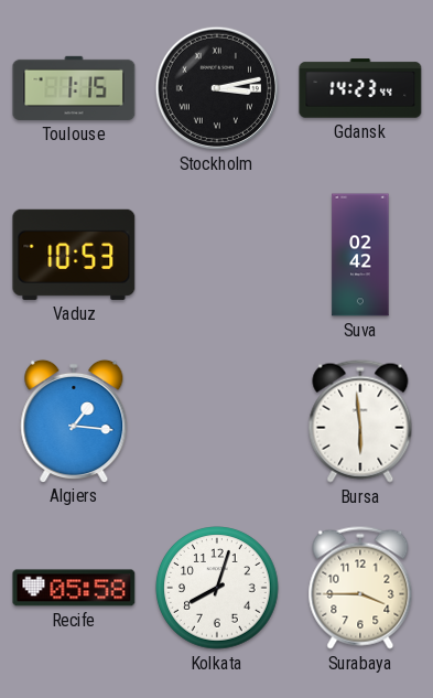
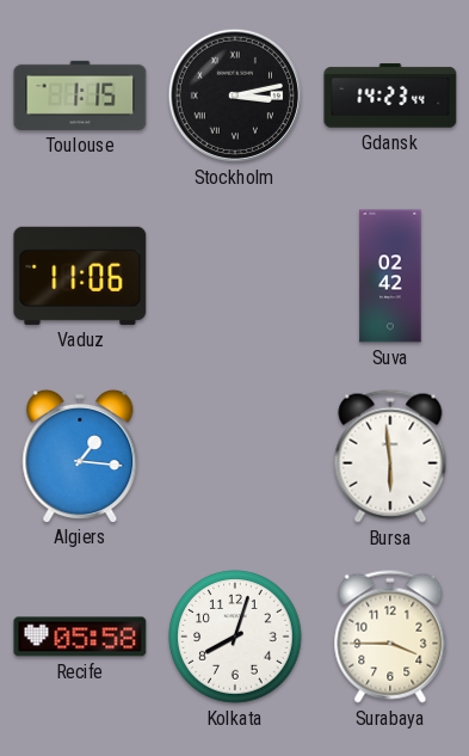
Vaduz: 10:53 -> 11:06 (80, 276)
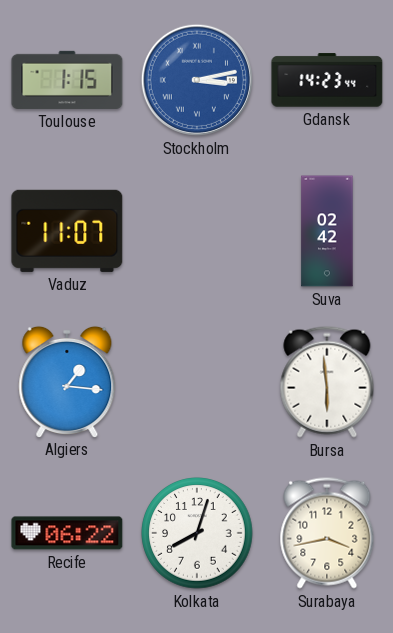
Stockholm dial: black -> blue (197, 80)
Vaduz: 11:06 -> 11:07 (67, 231)
Recife: 05:58 -> 06:22 (67, 533)
Surabaya: 3:45 -> 3:43 (327, 533)
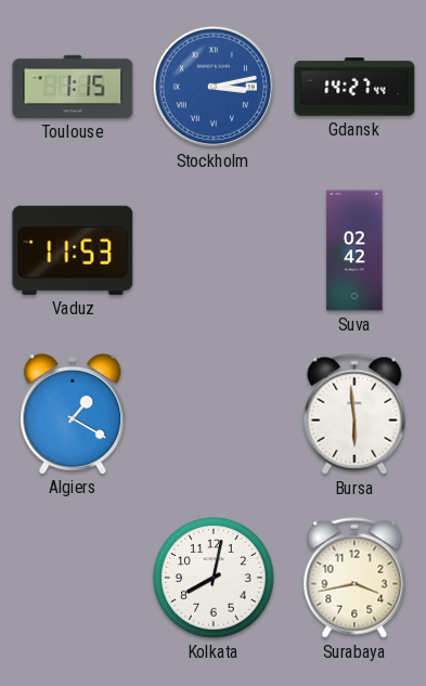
Gdansk: 14:23 -> 14:27 (354, 87)
Vaduz: 11:07 -> 11:53 (73, 250)
Algiers: 1:16 -> 1:20 (73, 413)
Recife: 06:22 -> none (67, 533)
Kolkata: 8:03 -> 8:02 (214, 578)
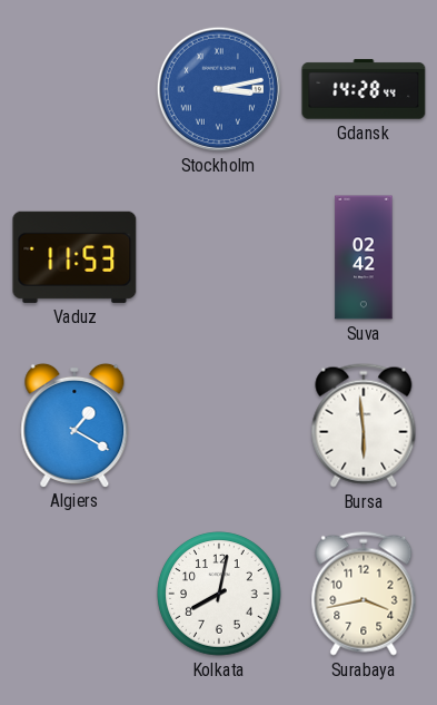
Toulouse: 1:15 -> none (73, 87)
Gdansk: 14:27 -> 14:28 (364, 89)
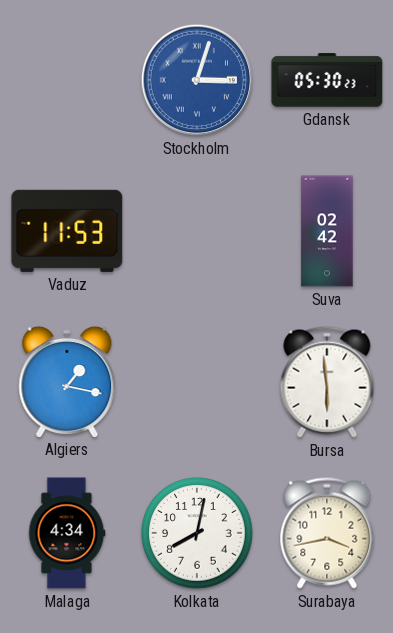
Stockholm: 3:13 -> 3:03 (197, 80)
Gdansk: 14:28 -> 05:30 (327, 80)
Algiers: 1:20 -> 1:17 (67, 381)
Malaga: none -> 4:34 (67, 533)
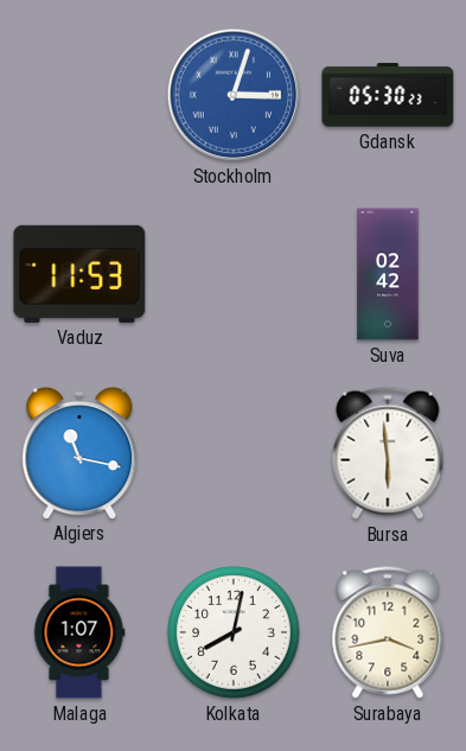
Algiers: 1:17 -> 11:17 (79, 452)
Malaga: 4:34 -> 1:07 (79, 632)
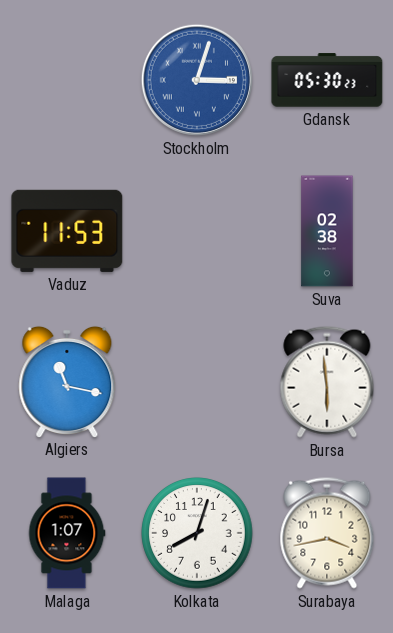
Suva: 02:42 -> 02:38 (327, 231)
Kolkata: 8:02 -> 8:03 (197, 533)
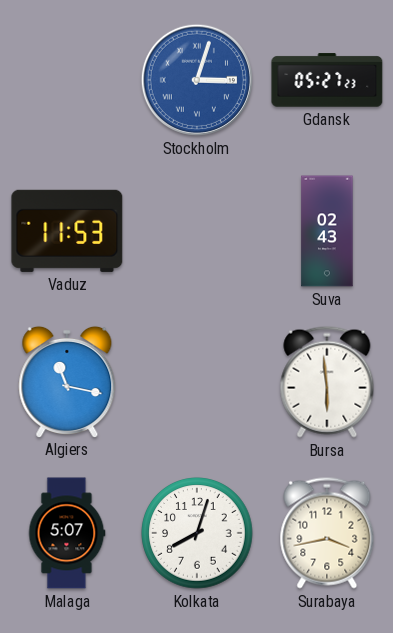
Gdansk: 05:30 -> 05:27 (327, 80)
Suva: 02:38 -> 02:43 (327, 231)
Malaga: 1:07 -> 5:07 (67, 533)
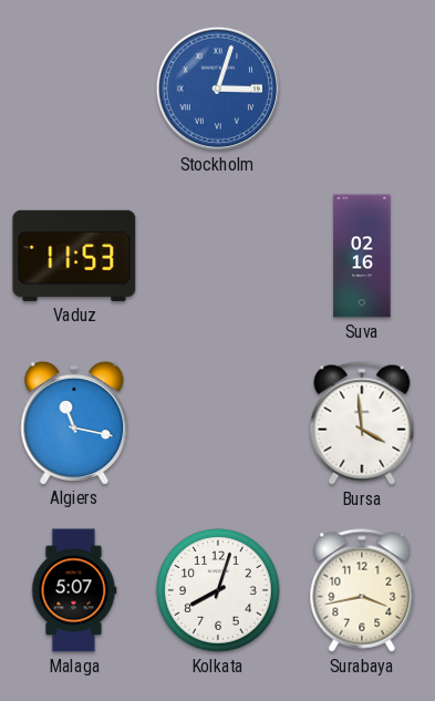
Gdansk: 05:27 -> none (327, 80)
Suva: 02:43 -> 02:16 (362, 256)
Bursa: 5:59 -> 3:59 (362, 423)
